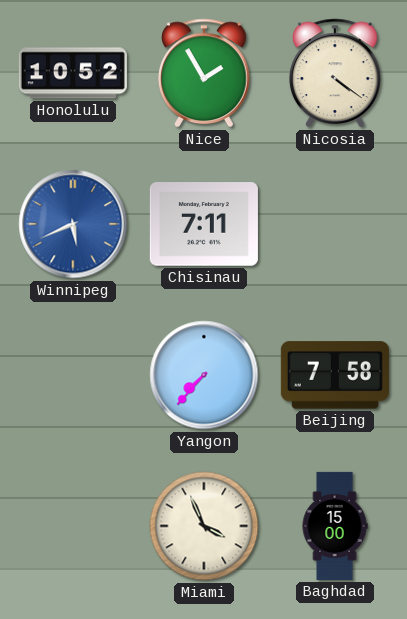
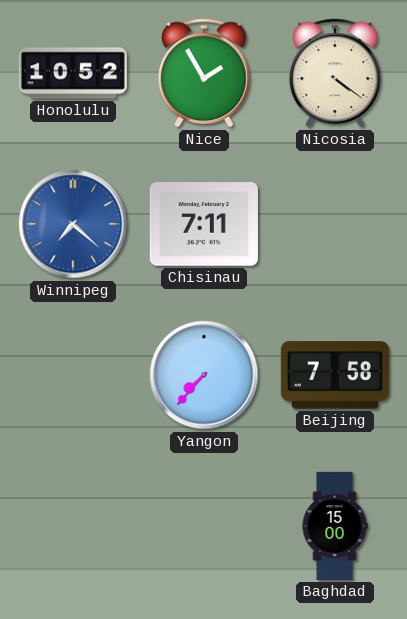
Winnipeg: 5:41 -> 7:22 (73, 224)
Miami: 3:56 -> none (204, 526)
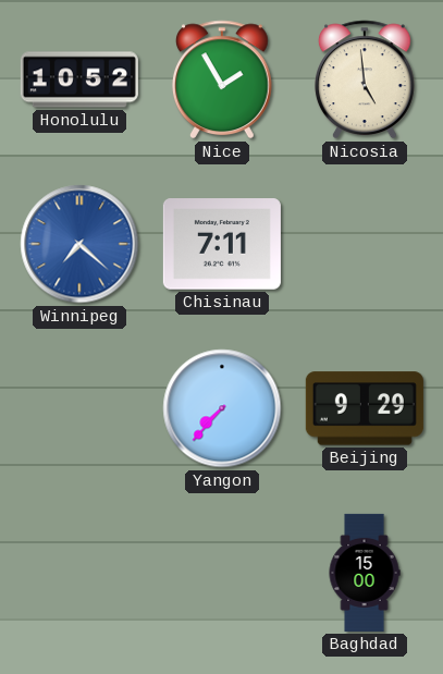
Nicosia: 4:21 -> 4:59 (365, 79)
Beijing: 7:58 -> 9:29 (365, 408)
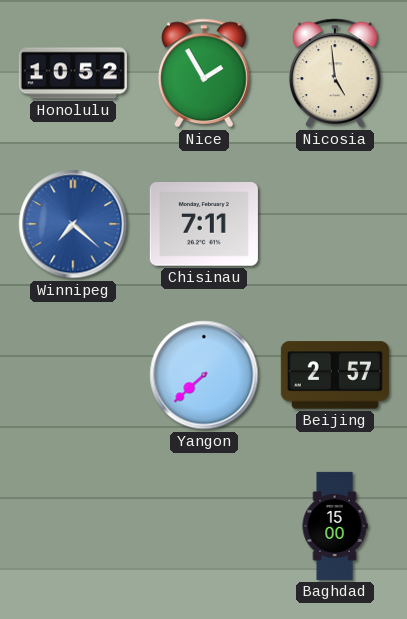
Yangon: 7:37 -> 7:38 (204, 375)
Beijing: 9:29 -> 2:57 (335, 375)
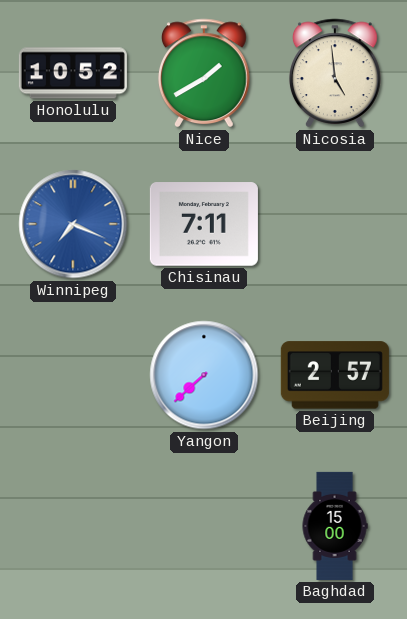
Nice: 1:55 -> 1:40 (204, 73)
Winnipeg: 7:22 -> 7:19 (73, 224)
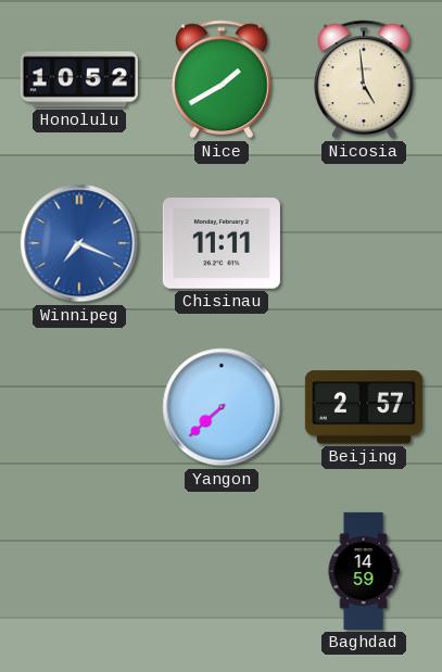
Chisinau: 7:11 -> 11:11 (222, 243)
Baghdad: 15:00 -> 14:59 (364, 571)
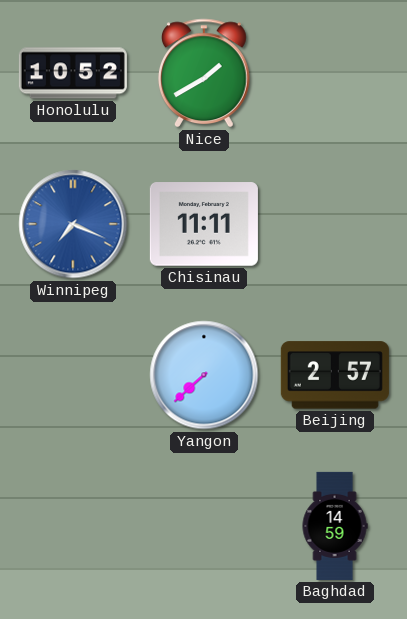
Nicosia: 4:59 -> none (364, 79)
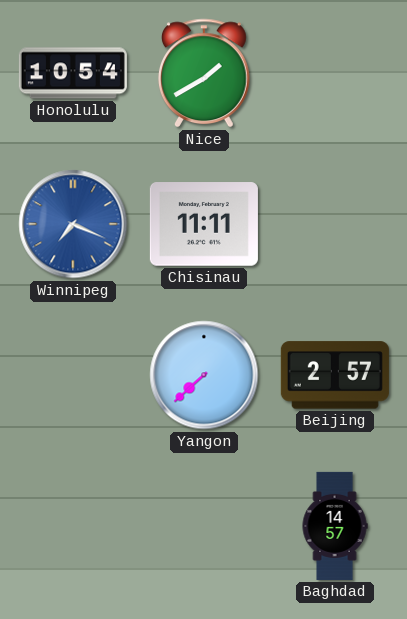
Honolulu: 10:52 -> 10:54 (73, 73)
Baghdad: 14:59 -> 14:57 (335, 526)
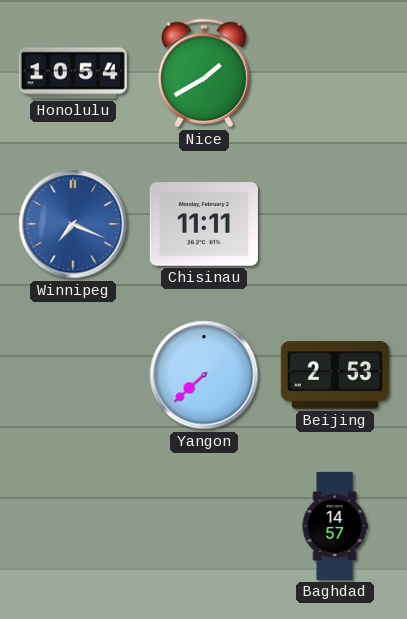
Beijing: 2:57 -> 2:53 (335, 375)
